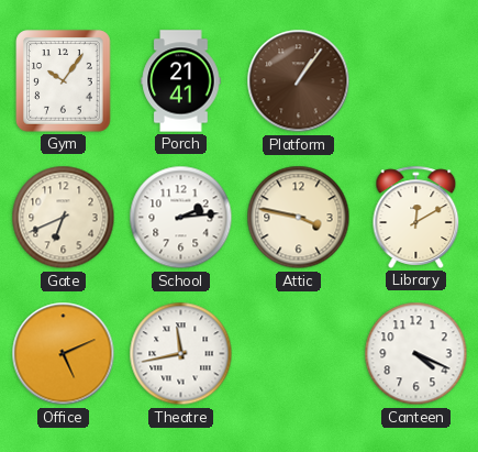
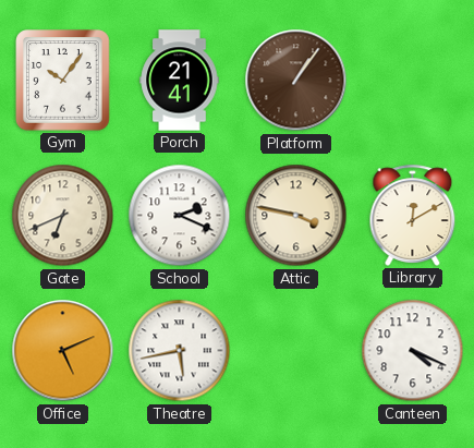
School: 2:14 -> 2:19 (180, 216)
Theatre: 11:43 -> 5:43 (180, 351)
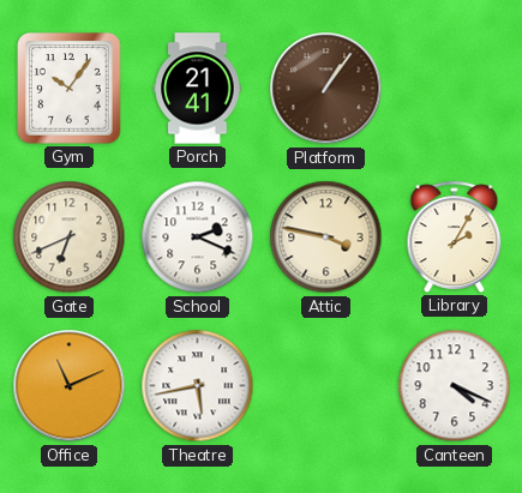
Library: 12:10 -> 2:05 (455, 236)
Office: 5:11 -> 11:11 (70, 386)
